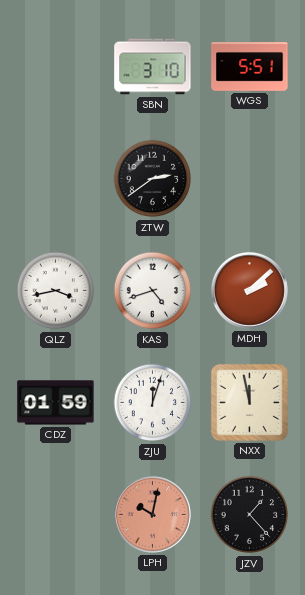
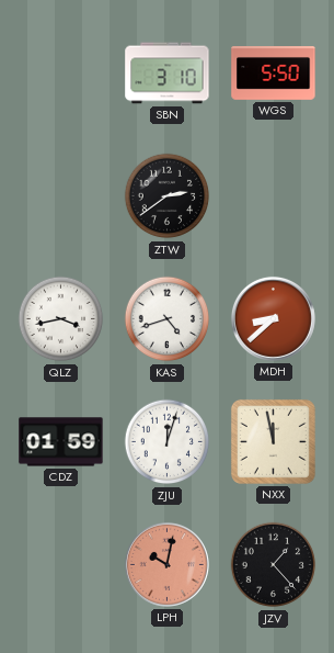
WGS: 5:51 -> 5:50 (274, 74)
MDH: 2:08 -> 8:38 (273, 318)
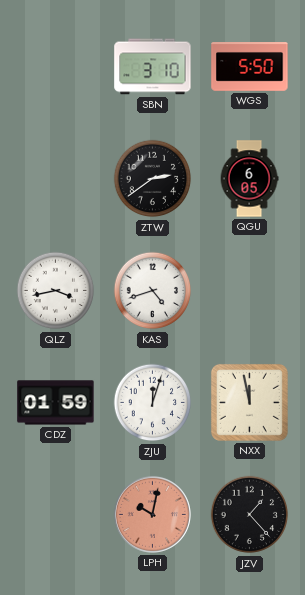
QGU: none -> 6:05 (249, 179)
MDH: 8:38 -> none (273, 318)
